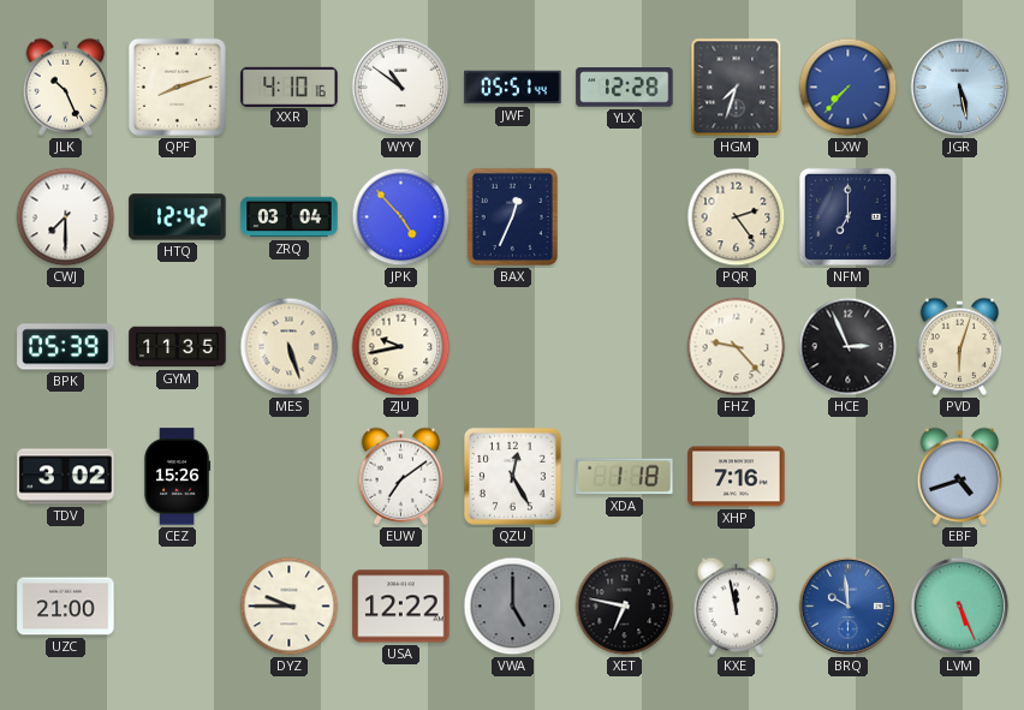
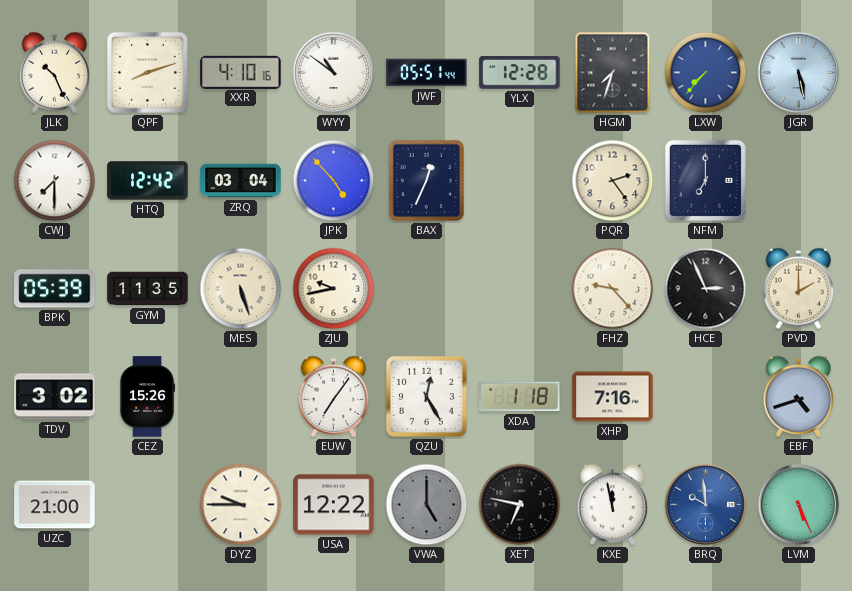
PVD: 6:03 -> 2:00 (799, 288)
EUW: 7:09 -> 7:06 (334, 396)
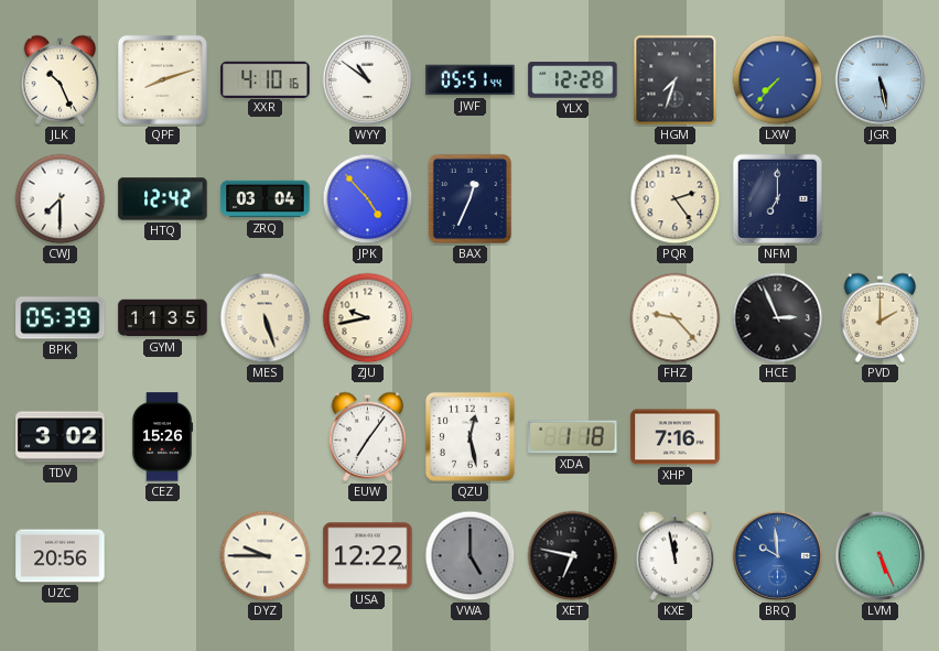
QZU: 12:25 -> 12:28 (469, 436)
EBF: 4:42 -> none (799, 396)
UZC: 21:00 -> 20:56 (61, 556)
